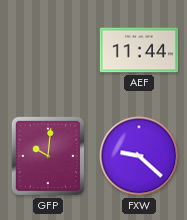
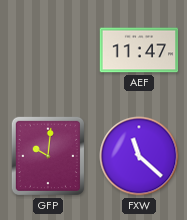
AEF: 11:44 -> 11:47 (139, 50)
FXW: 9:22 -> 11:22 (139, 156)
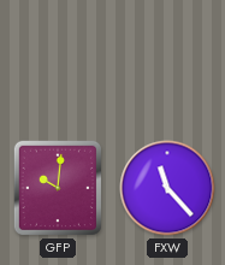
AEF: 11:47 -> none (139, 50)
FXW: 11:22 -> 11:23 (167, 188)
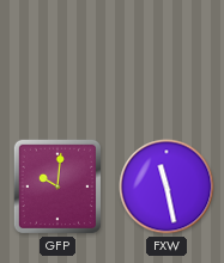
FXW: 11:23 -> 11:28 (167, 186)
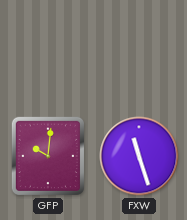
FXW: 11:28 -> 11:27 (139, 156)
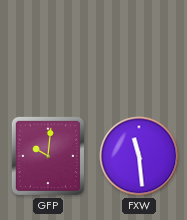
FXW: 11:27 -> 11:29 (139, 156)
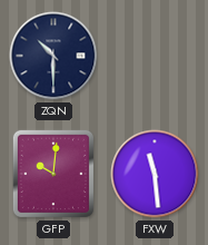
ZQN: none -> 10:30 (53, 56)
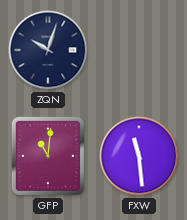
ZQN: 10:30 -> 10:03 (48, 50)
GFP: 10:01 -> 11:01 (48, 156)
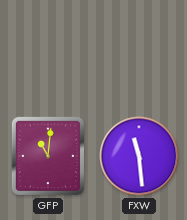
ZQN: 10:03 -> none (48, 50)
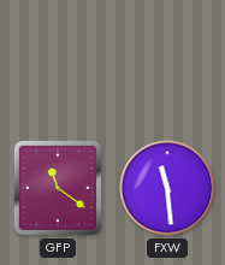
GFP: 11:01 -> 11:21 (58, 188)
